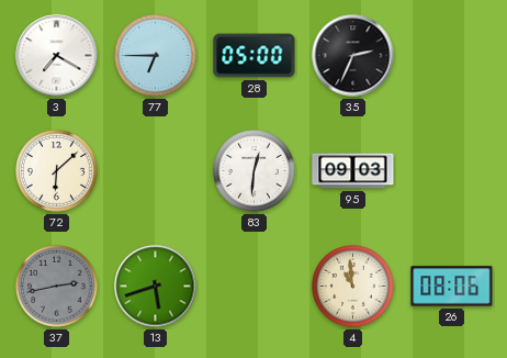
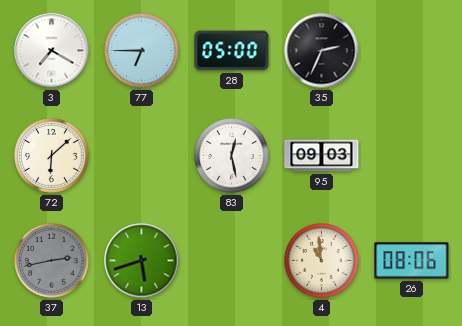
83: 12:31 -> 12:28 (232, 156)
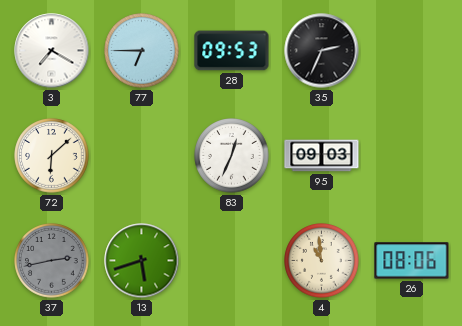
28: 05:00 -> 09:53 (232, 51)
83: 12:28 -> 12:34 (232, 156)
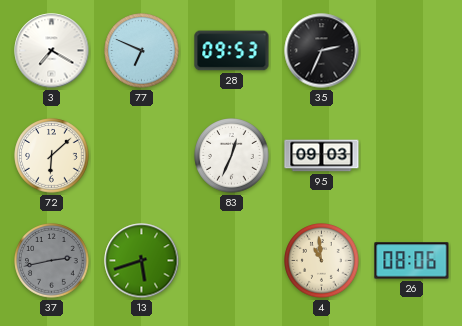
77: 6:45 -> 6:49 (142, 51)
